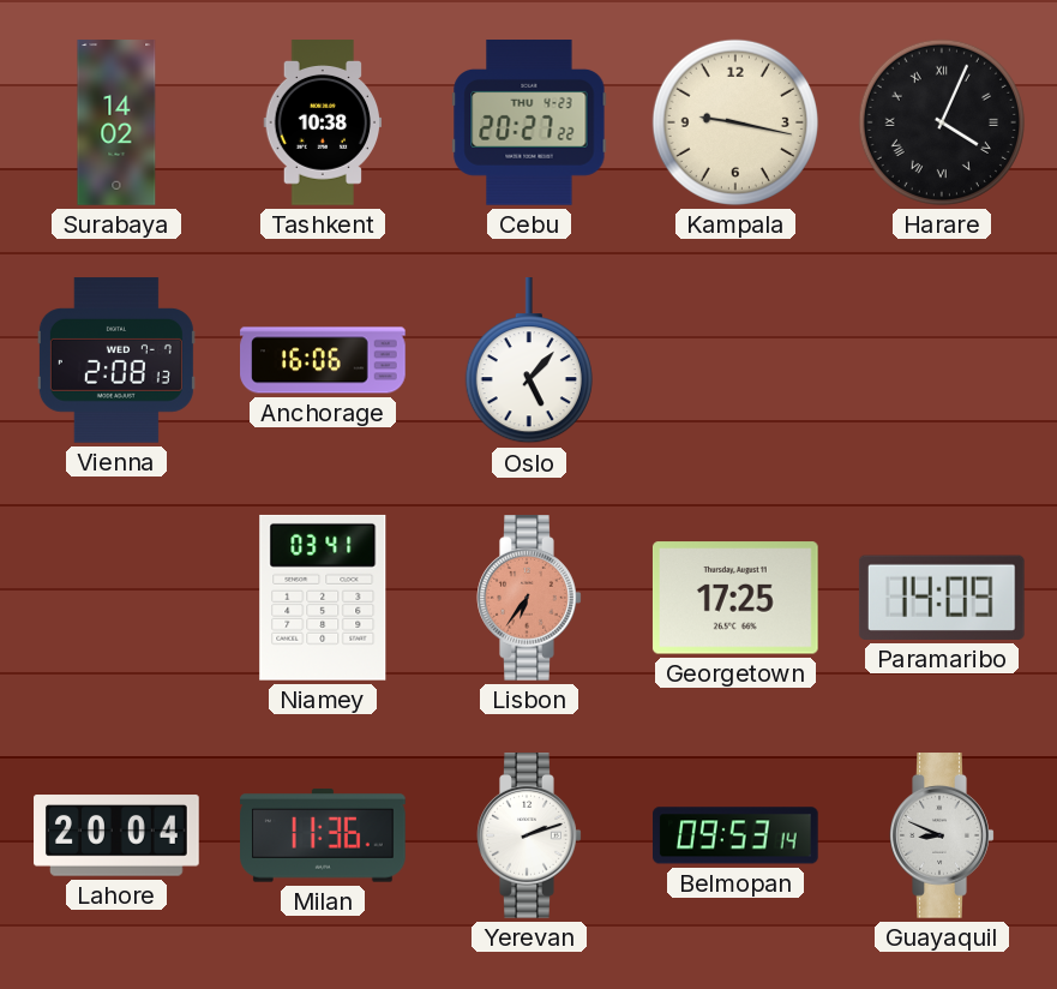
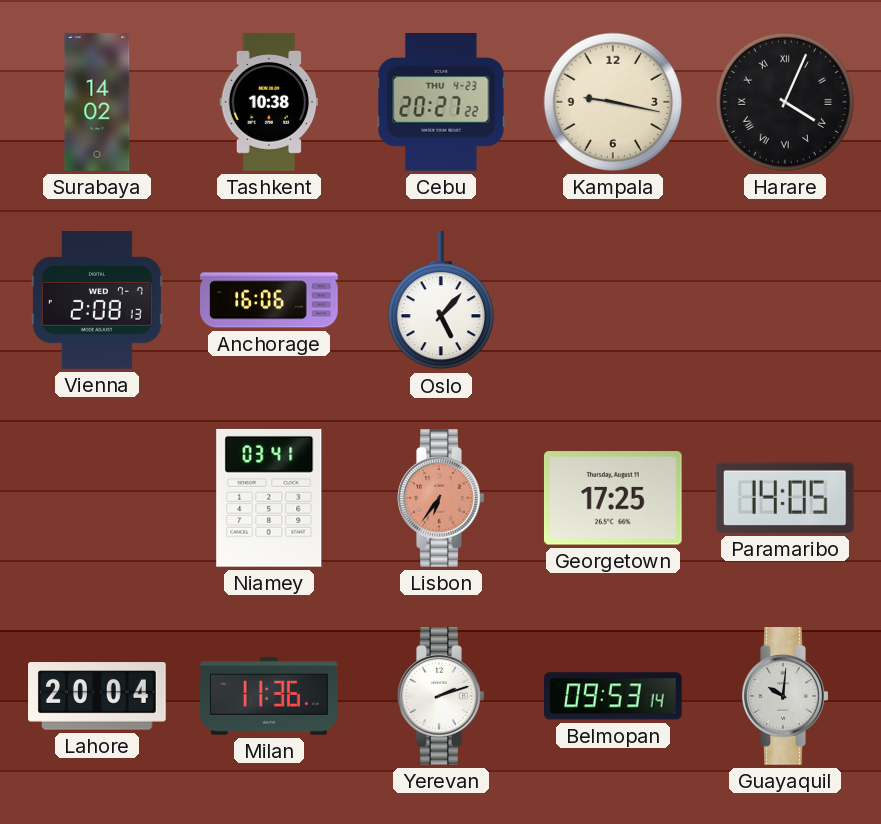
Paramaribo: 14:09 -> 14:05 (785, 498)
Guayaquil: 8:49 -> 10:01 (785, 696)
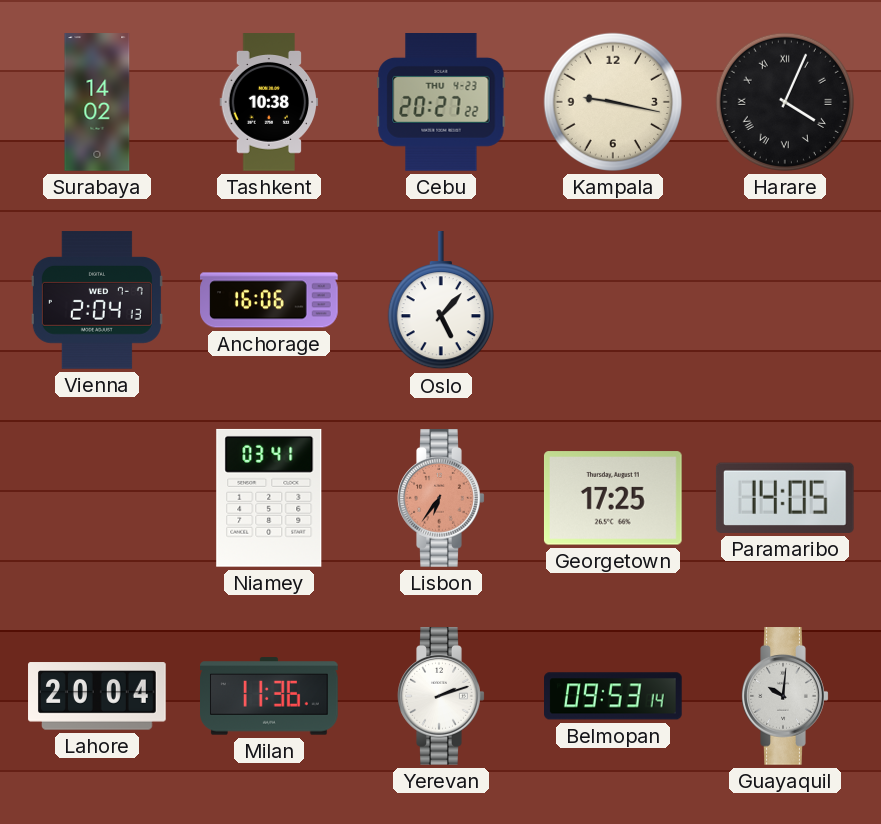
Vienna: 2:08 -> 2:04 (97, 300)
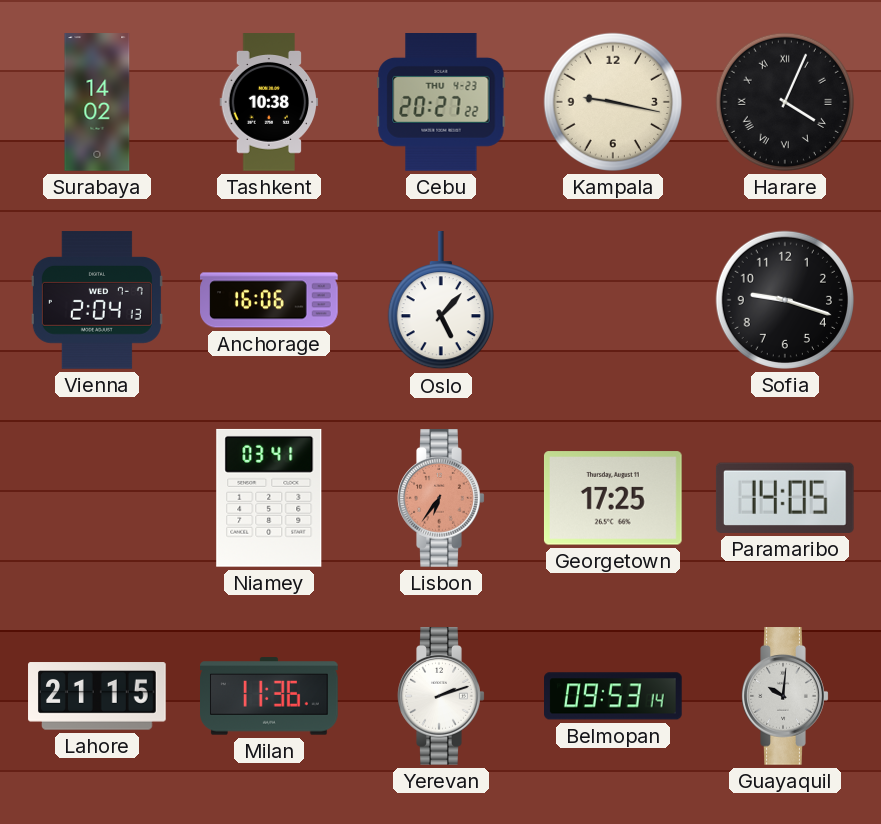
Sofia: none -> 9:18 (785, 300)
Lahore: 20:04 -> 21:15 (97, 696)
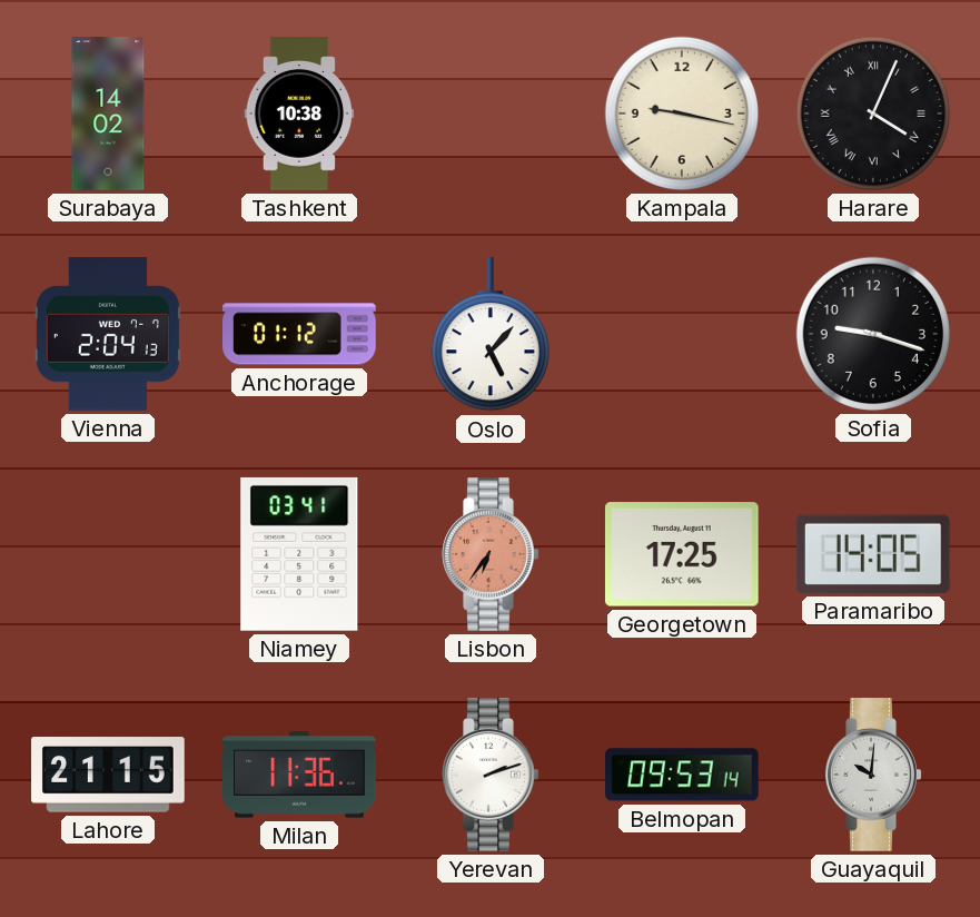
Cebu: 20:27 -> none (441, 102)
Anchorage: 16:06 -> 01:12 (299, 334)
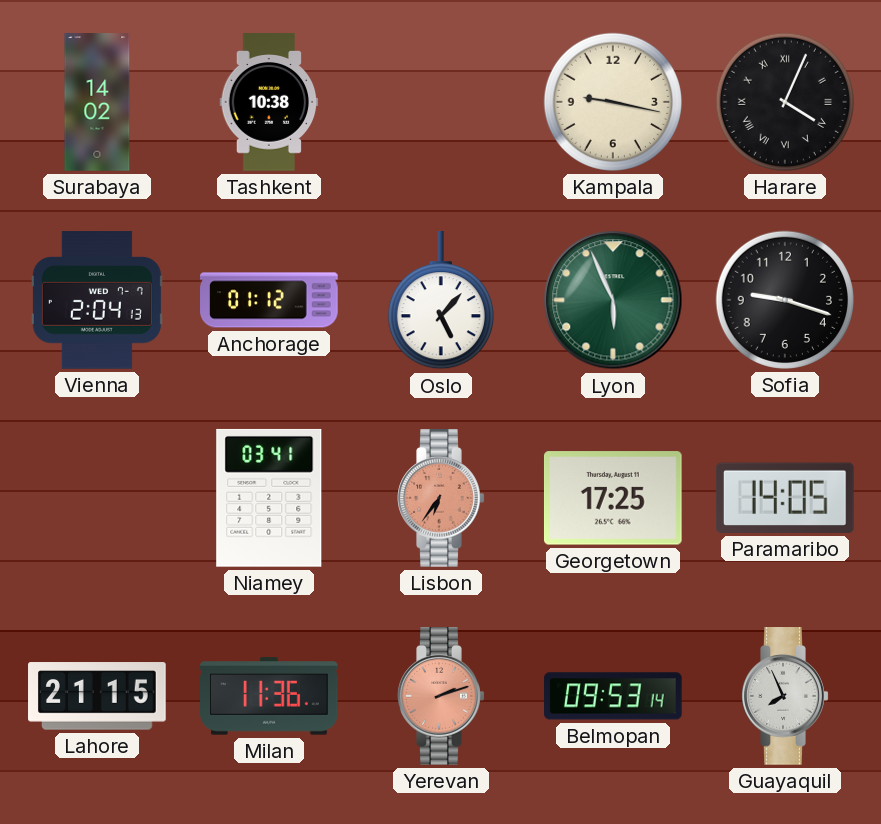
Lyon: none -> 5:56 (613, 300)
Yerevan dial: white -> salmon (441, 696)
Guayaquil: 10:01 -> 7:56 (785, 696)
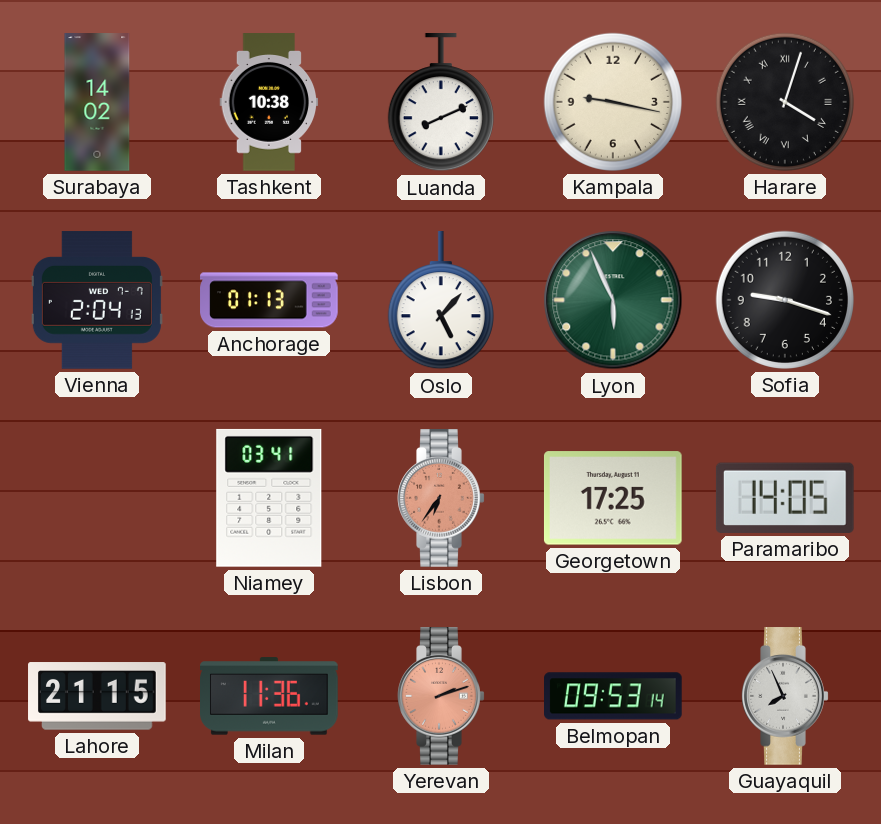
Luanda: none -> 8:11 (441, 103)
Harare: 4:04 -> 4:03 (785, 102)
Anchorage: 01:12 -> 01:13 (269, 300)
